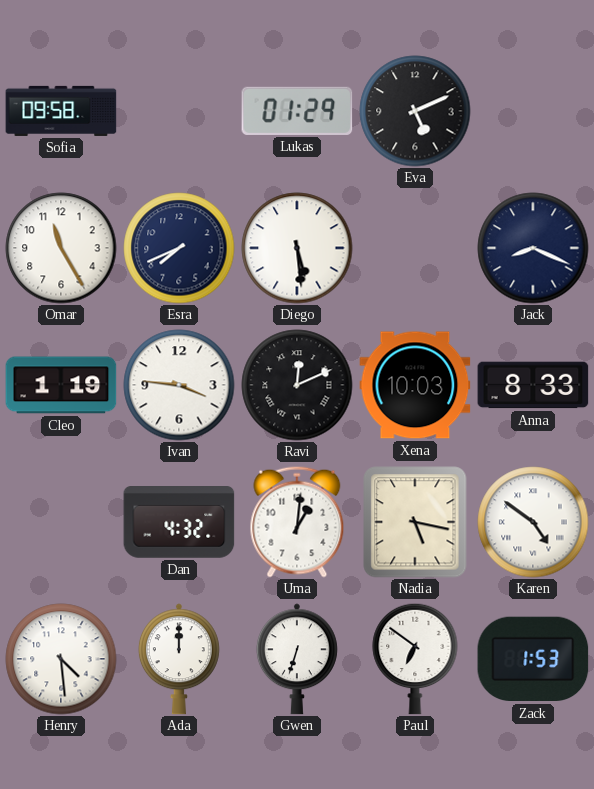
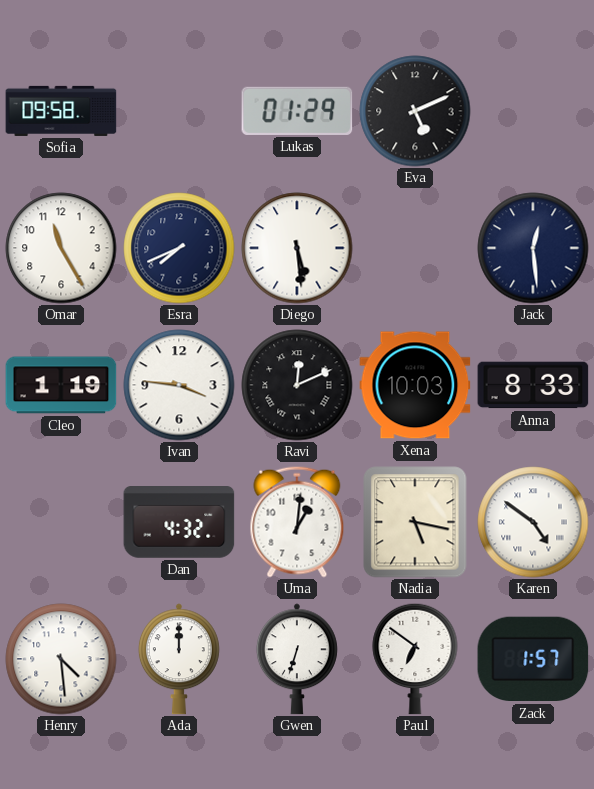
Jack: 8:19 -> 12:29 (533, 248)
Zack: 1:53 -> 1:57 (533, 659)
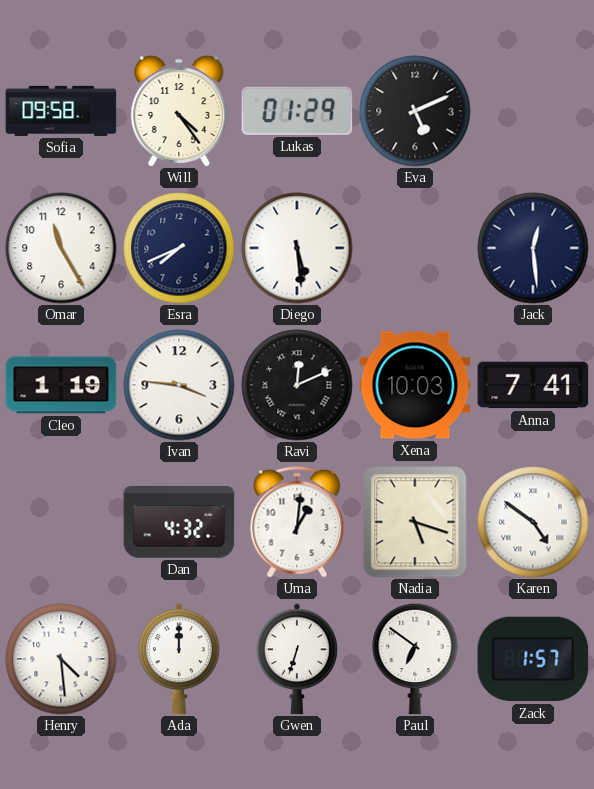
Will: none -> 4:24 (179, 111)
Anna: 8:33 -> 7:41 (533, 385)
Nadia: 5:17 -> 5:18 (415, 522)
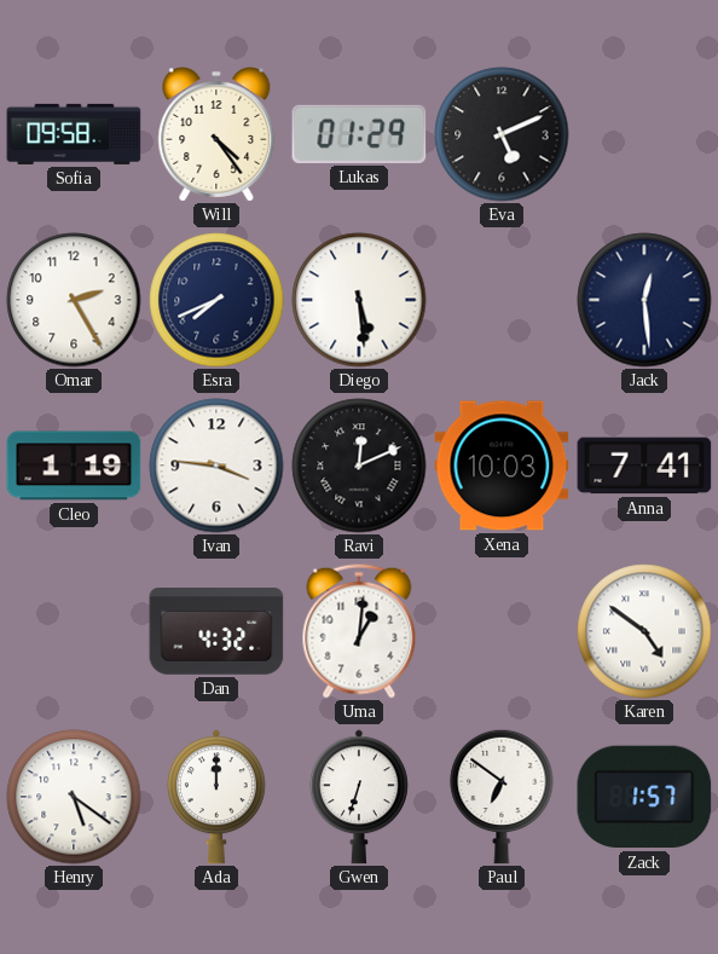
Omar: 11:25 -> 2:25 (74, 300)
Nadia: 5:18 -> none (415, 522)
Henry: 4:29 -> 5:21 (74, 797)
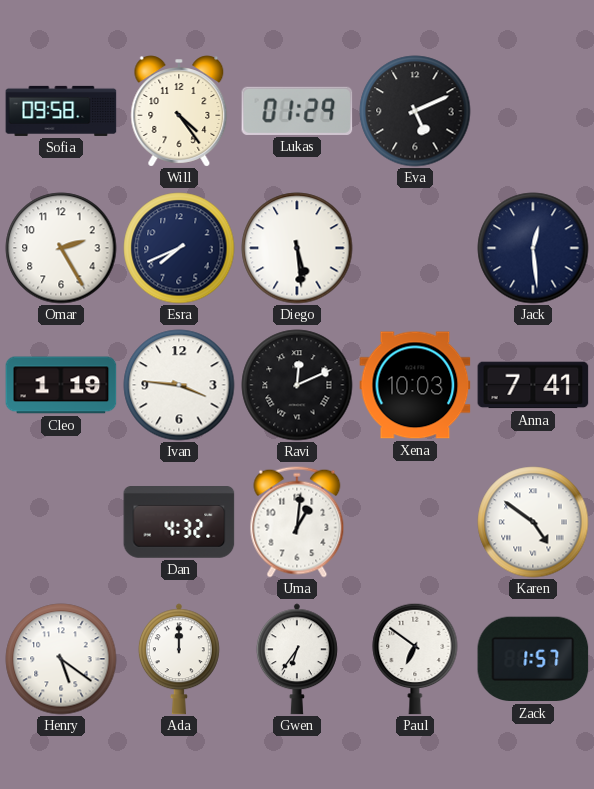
Gwen: 6:33 -> 6:36 (297, 659)
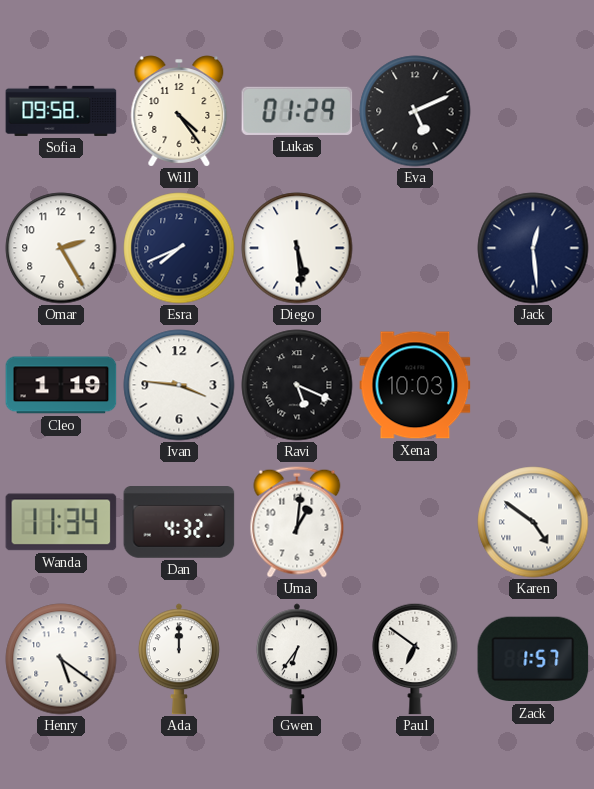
Ravi: 12:11 -> 5:19 (297, 385)
Anna: 7:41 -> none (533, 385)
Wanda: none -> 11:34 (61, 522)
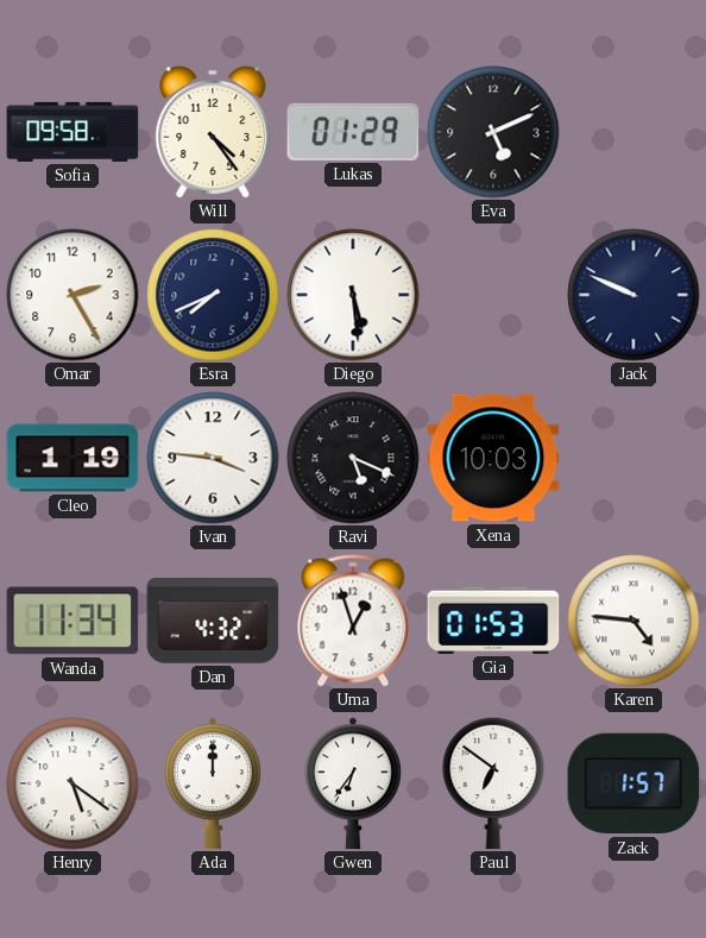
Jack: 12:29 -> 9:49 (633, 295)
Uma: 1:01 -> 12:57 (353, 621)
Gia: none -> 01:53 (493, 621)
Karen: 4:51 -> 4:46 (633, 621)
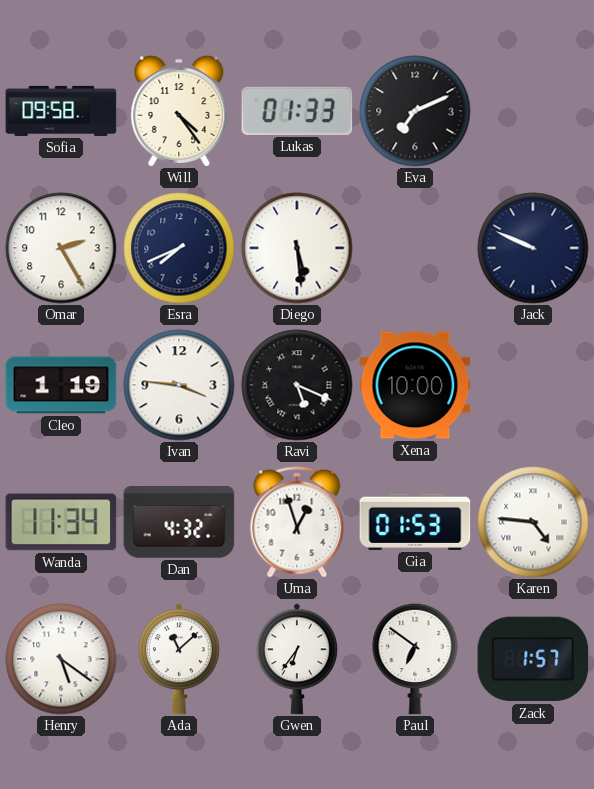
Lukas: 01:29 -> 01:33 (297, 111)
Eva: 5:11 -> 7:11 (415, 111)
Xena: 10:03 -> 10:00 (415, 385)
Ada: 12:00 -> 11:08 (179, 659)
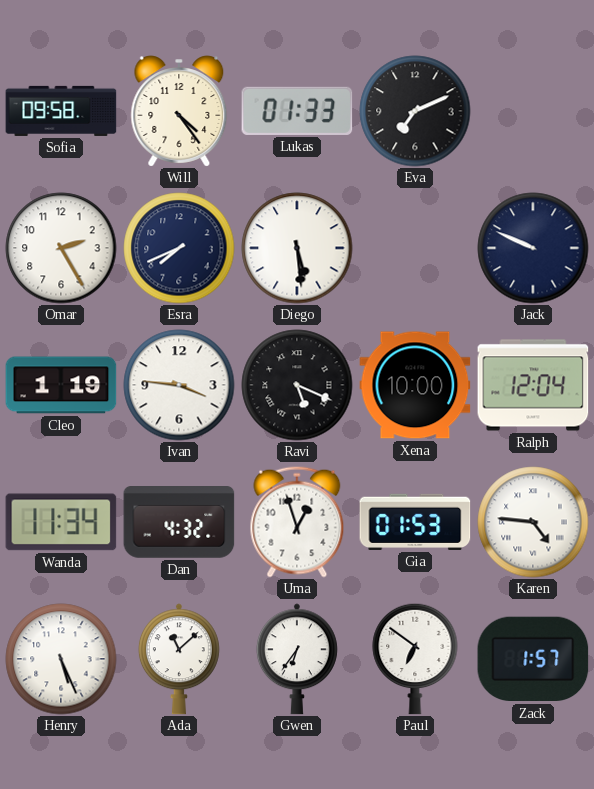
Ralph: none -> 12:04 (533, 385)
Henry: 5:21 -> 5:26 (61, 659)
